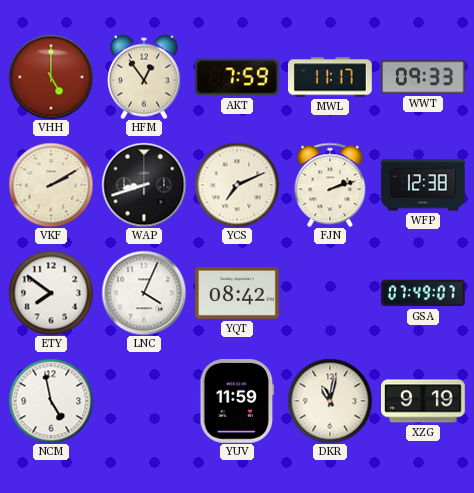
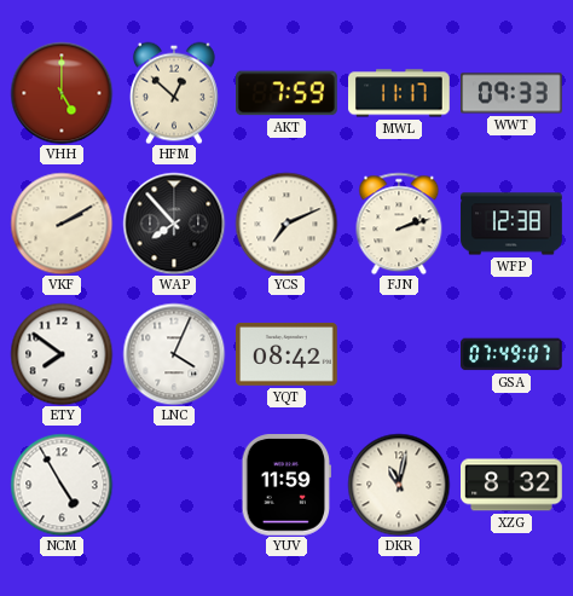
HFM: 12:54 -> 12:52 (175, 93)
WAP: 8:42 -> 7:53 (174, 224)
NCM: 4:58 -> 4:55 (62, 485)
XZG: 9:19 -> 8:32 (513, 485)
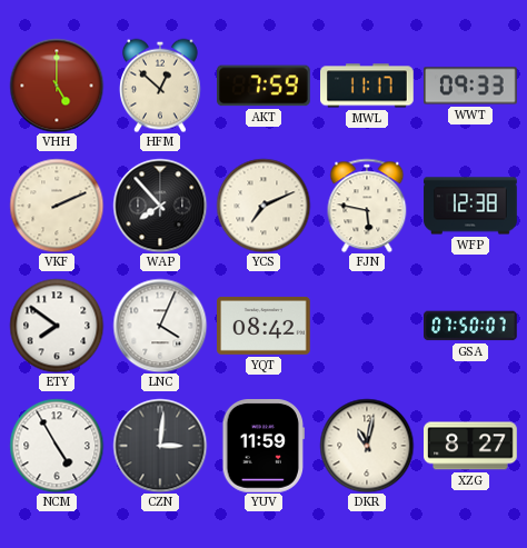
VKF: 2:10 -> 2:11 (57, 206)
FJN: 2:12 -> 5:47 (367, 206)
GSA: 07:49 -> 07:50 (471, 326)
CZN: none -> 3:01 (160, 446)
XZG: 8:32 -> 8:27 (471, 446)
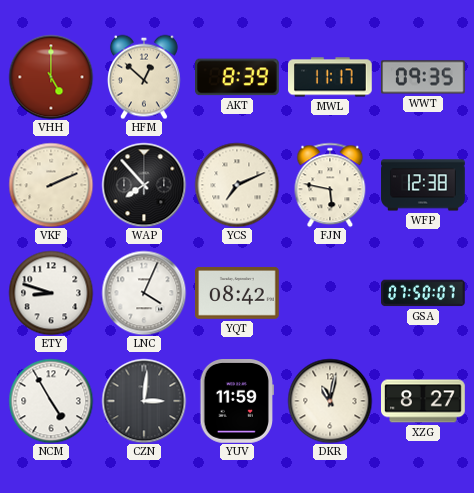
AKT: 7:59 -> 8:39 (238, 77)
WWT: 09:33 -> 09:35 (423, 77)
ETY: 7:51 -> 8:48 (51, 293)
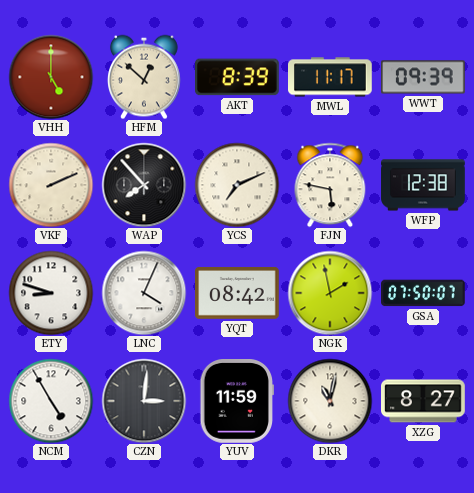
WWT: 09:35 -> 09:39 (423, 77)
NGK: none -> 1:58 (330, 293)
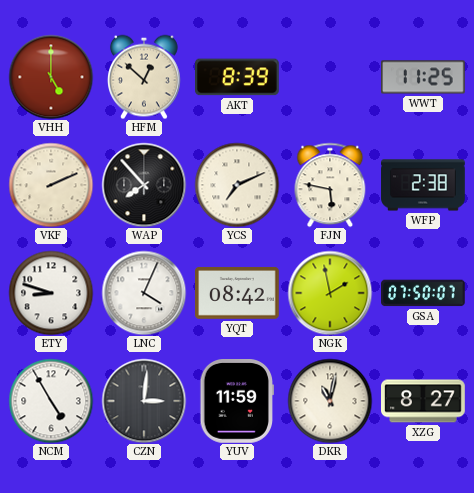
MWL: 11:17 -> none (331, 77)
WWT: 09:39 -> 11:25 (423, 77)
WFP: 12:38 -> 2:38 (423, 185)
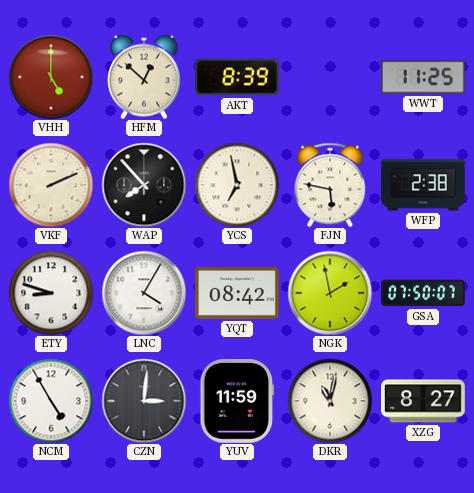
YCS: 7:11 -> 6:58 (237, 185)
LNC: 4:04 -> 4:05 (144, 293)
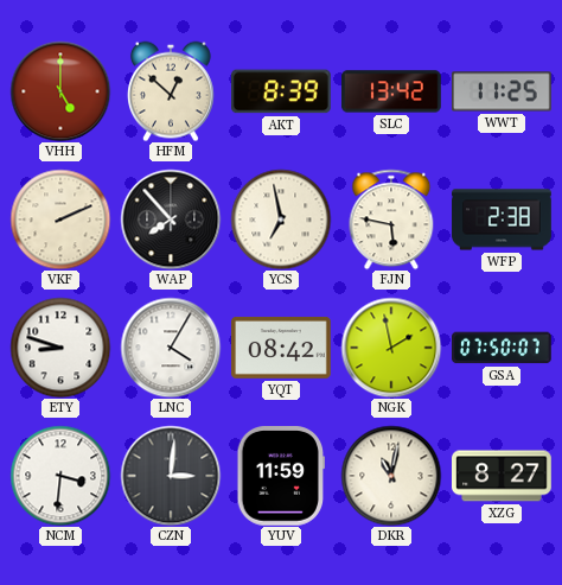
SLC: none -> 13:42 (392, 91)
NCM: 4:55 -> 3:31 (60, 476)
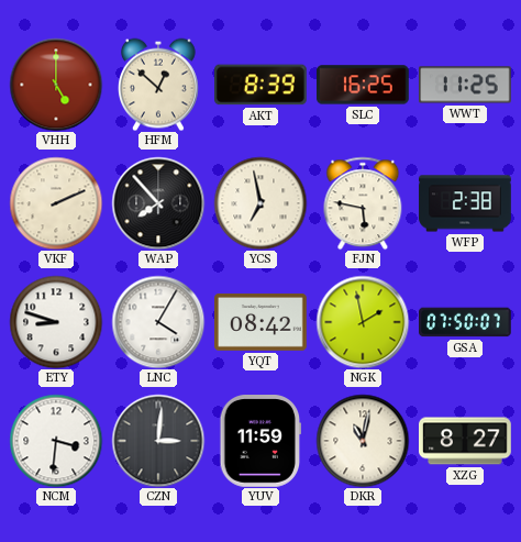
SLC: 13:42 -> 16:25 (364, 85)
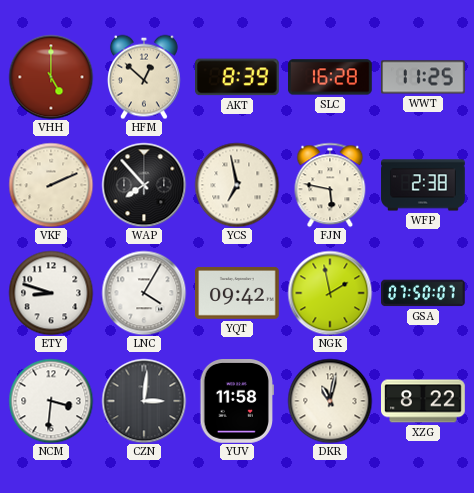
SLC: 16:25 -> 16:28 (331, 77)
YQT: 08:42 -> 09:42 (238, 293)
YUV: 11:59 -> 11:58 (236, 402)
XZG: 8:27 -> 8:22 (424, 401)
